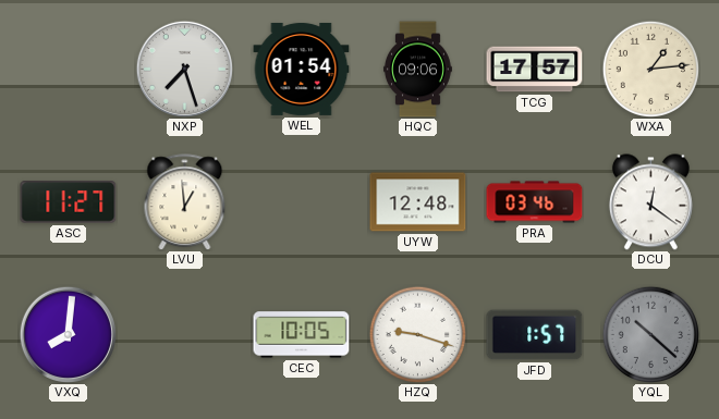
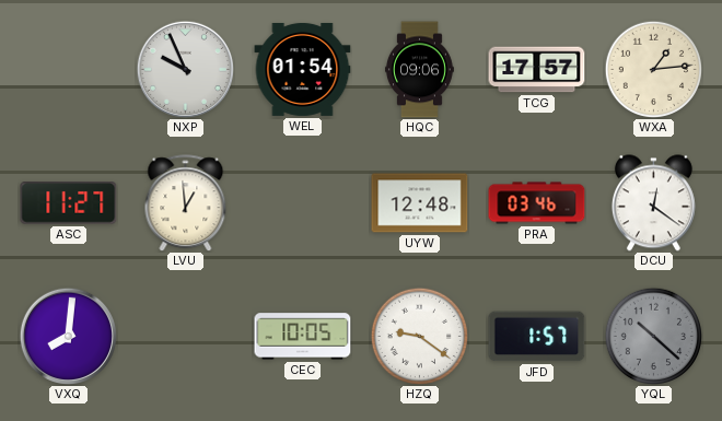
NXP: 7:27 -> 9:56 (185, 69)
HZQ: 9:18 -> 9:21 (419, 336)
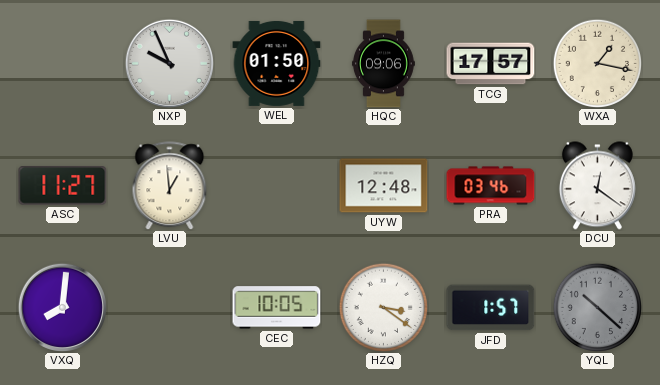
WEL: 01:54 -> 01:50 (277, 63)
WXA: 1:14 -> 1:17 (597, 63)
HZQ: 9:21 -> 3:21 (383, 307)
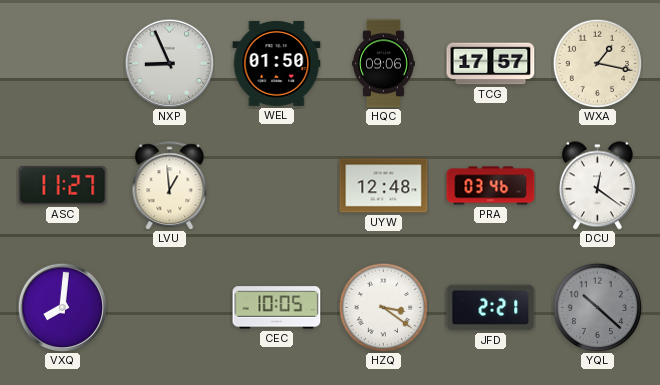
NXP: 9:56 -> 8:56 (169, 63)
JFD: 1:57 -> 2:21 (491, 308)
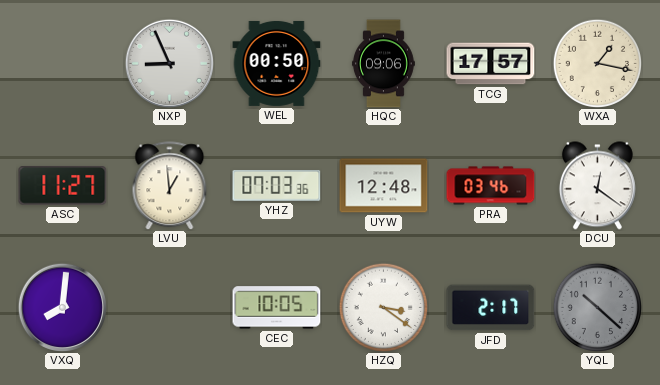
WEL: 01:50 -> 00:50 (277, 63)
YHZ: none -> 07:03 (277, 185)
JFD: 2:21 -> 2:17 (491, 308)
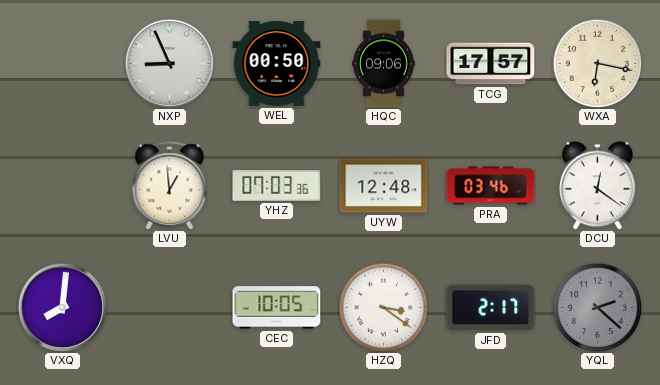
WXA: 1:17 -> 6:17 (597, 63)
ASC: 11:27 -> none (63, 186)
YQL: 10:22 -> 2:22 (597, 307)
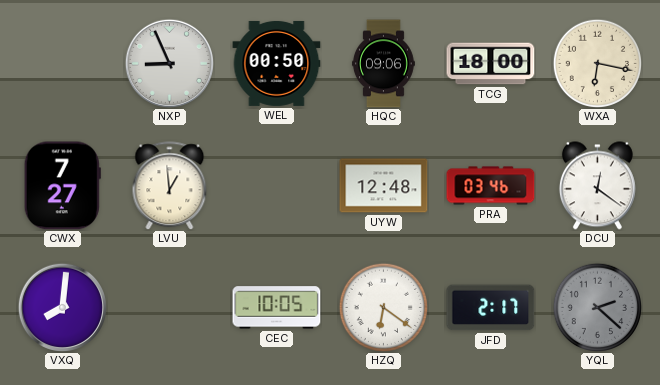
TCG: 17:57 -> 18:00 (491, 64)
CWX: none -> 7:27 (62, 186)
YHZ: 07:03 -> none (277, 185)
HZQ: 3:21 -> 6:21 (383, 307)
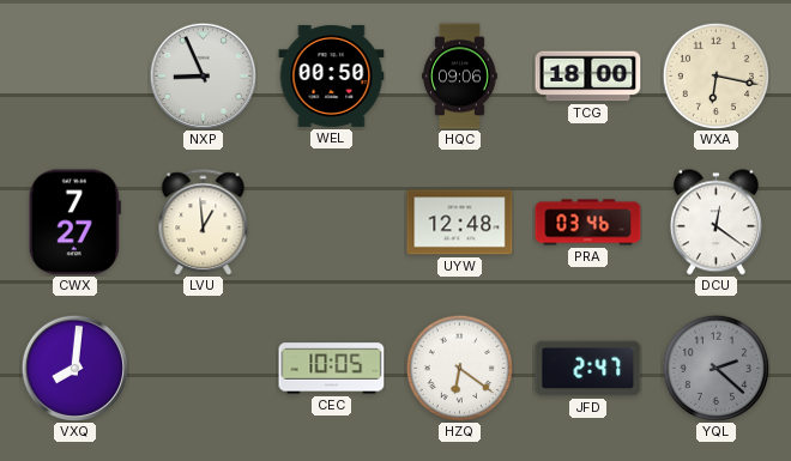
JFD: 2:17 -> 2:47 (588, 369)
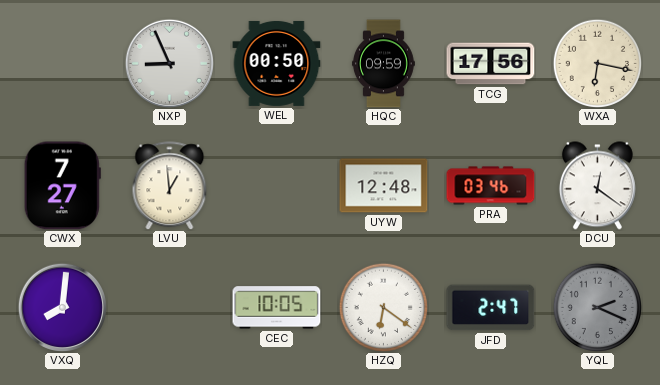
HQC: 09:06 -> 09:59 (383, 64)
TCG: 18:00 -> 17:56 (491, 64)
YQL: 2:22 -> 2:19 (597, 307)
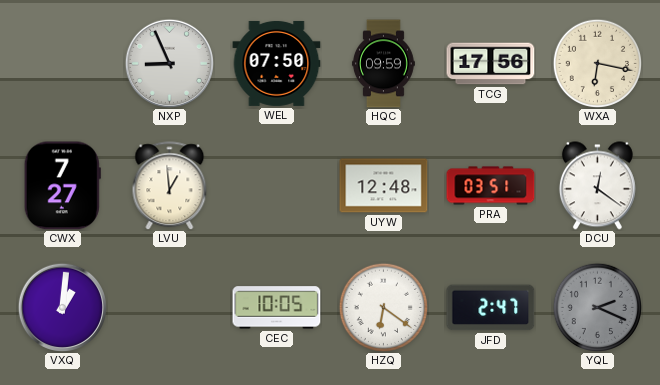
WEL: 00:50 -> 07:50 (277, 63)
PRA: 03:46 -> 03:51 (491, 186)
VXQ: 8:01 -> 1:01 (62, 307)
